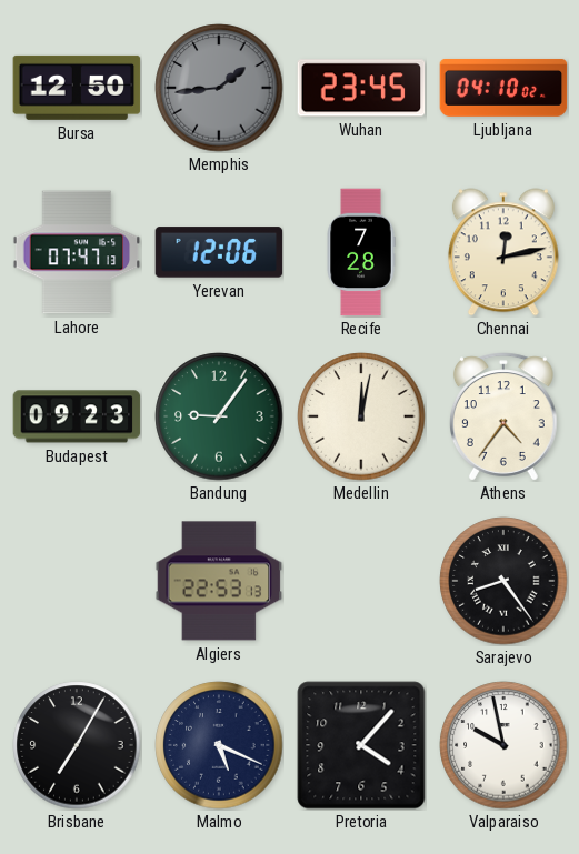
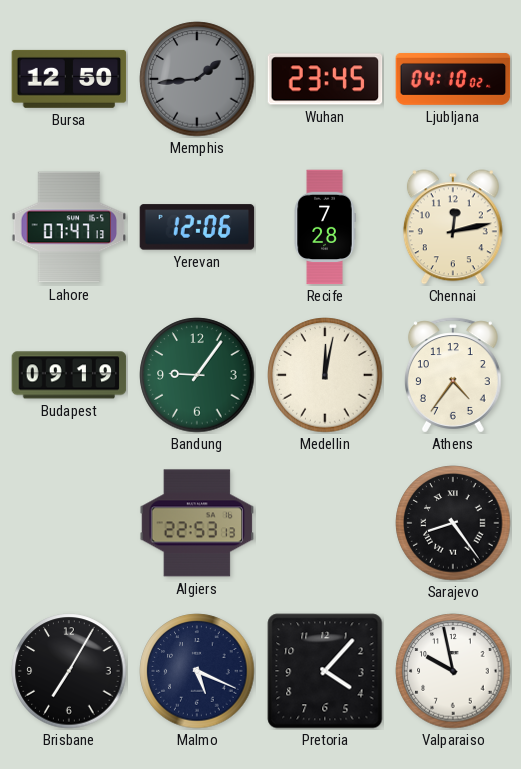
Budapest: 09:23 -> 09:19 (69, 375)
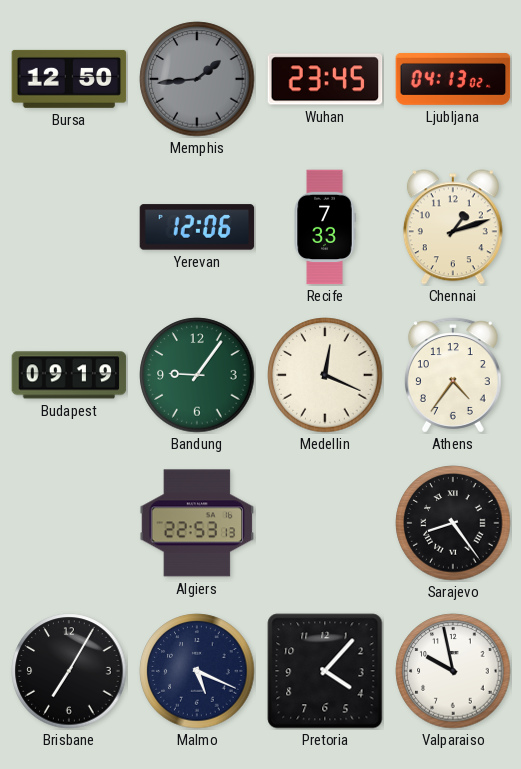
Ljubljana: 04:10 -> 04:13 (453, 79)
Lahore: 07:47 -> none (69, 227)
Recife: 7:28 -> 7:33 (325, 227)
Chennai: 12:13 -> 1:12 (453, 227)
Medellin: 12:02 -> 12:19 (325, 375)
